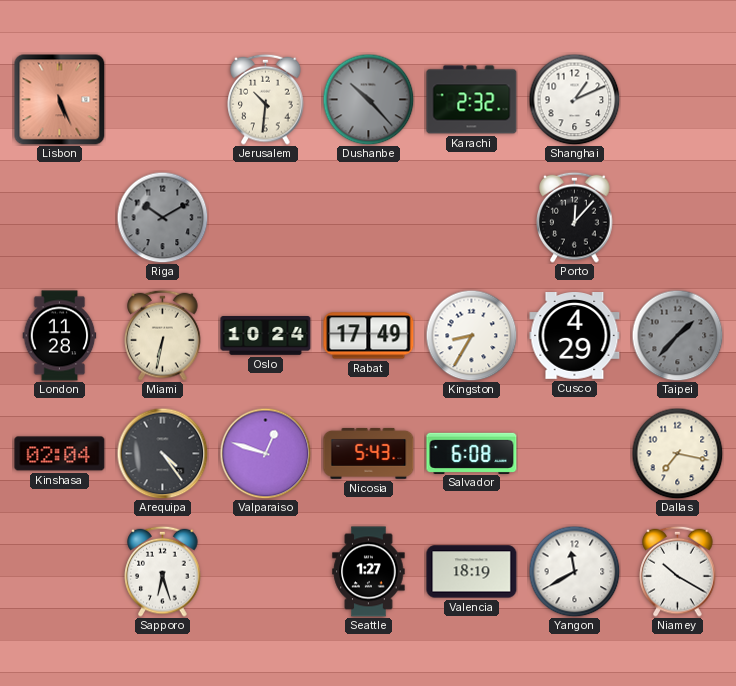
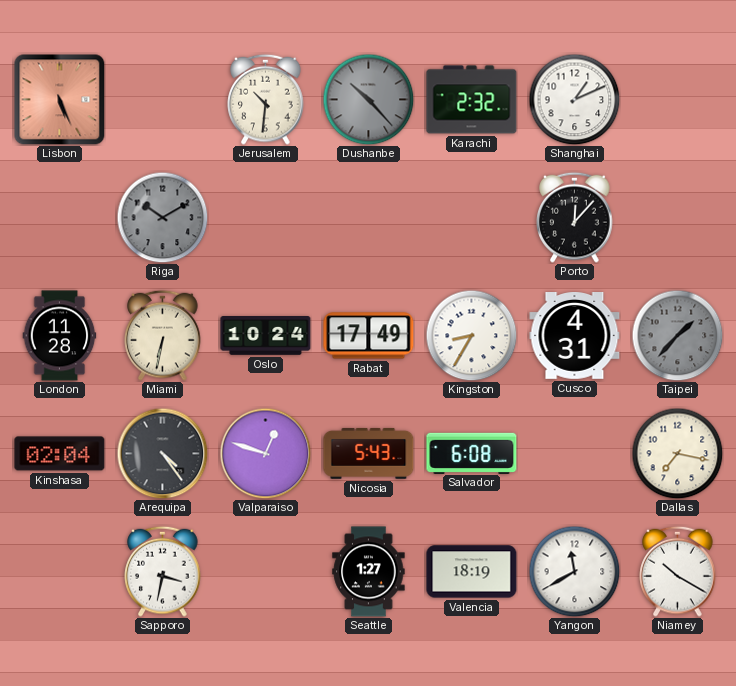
Cusco: 4:29 -> 4:31 (575, 336)
Sapporo: 6:27 -> 3:32 (163, 571)
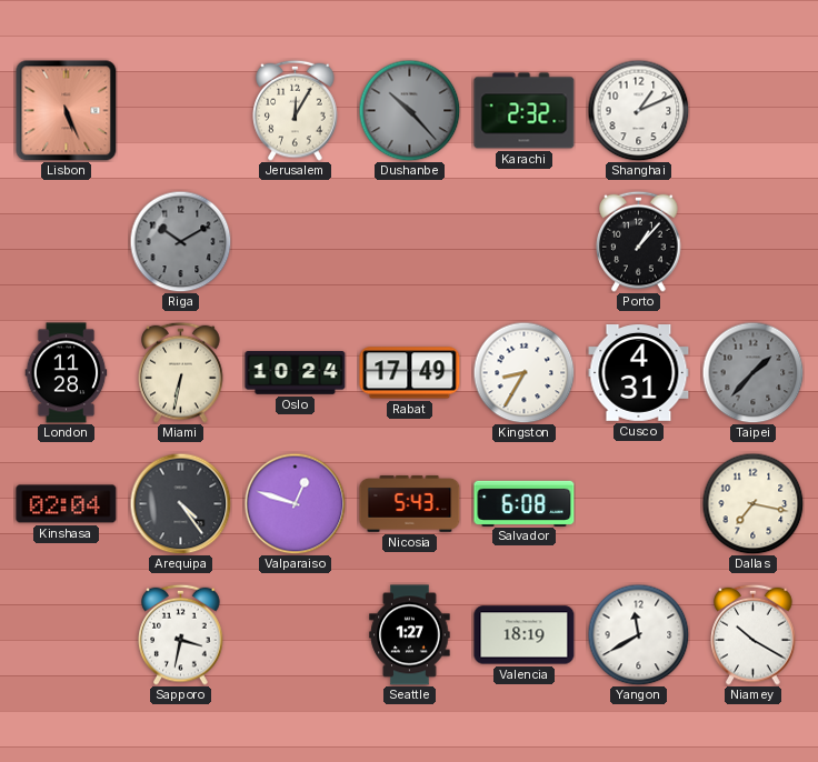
Jerusalem: 10:31 -> 12:05 (296, 110)
Porto: 12:07 -> 1:07 (639, 241)
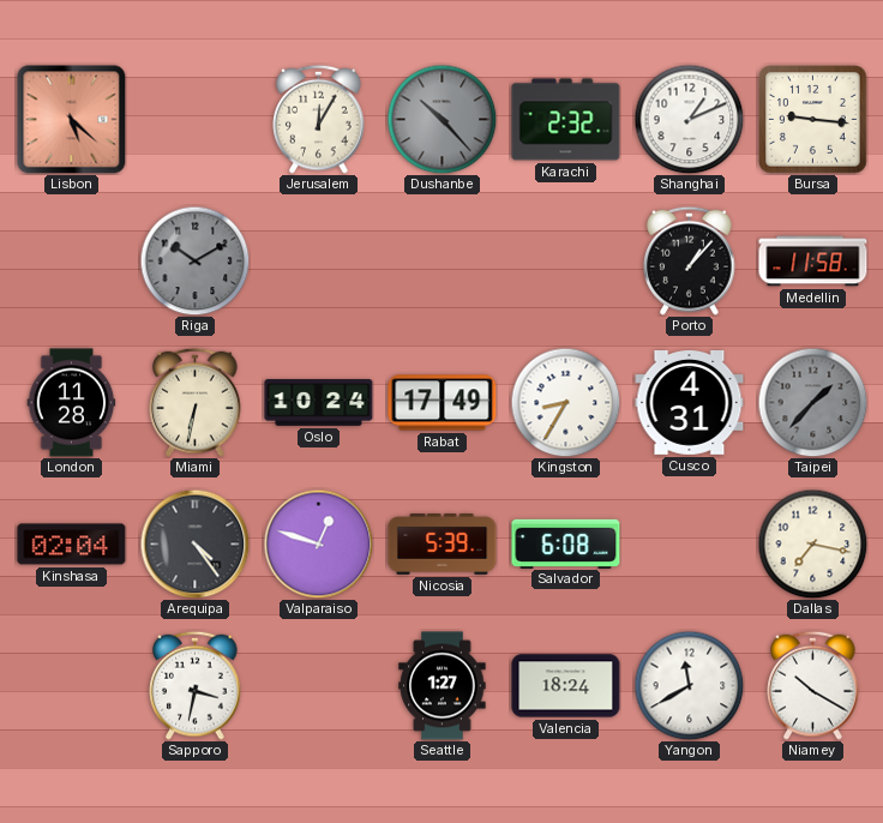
Lisbon: 5:26 -> 5:22 (71, 119)
Bursa: none -> 9:16 (813, 120)
Medellin: none -> 11:58 (813, 262)
Nicosia: 5:43 -> 5:39 (443, 543)
Valencia: 18:19 -> 18:24 (566, 686)
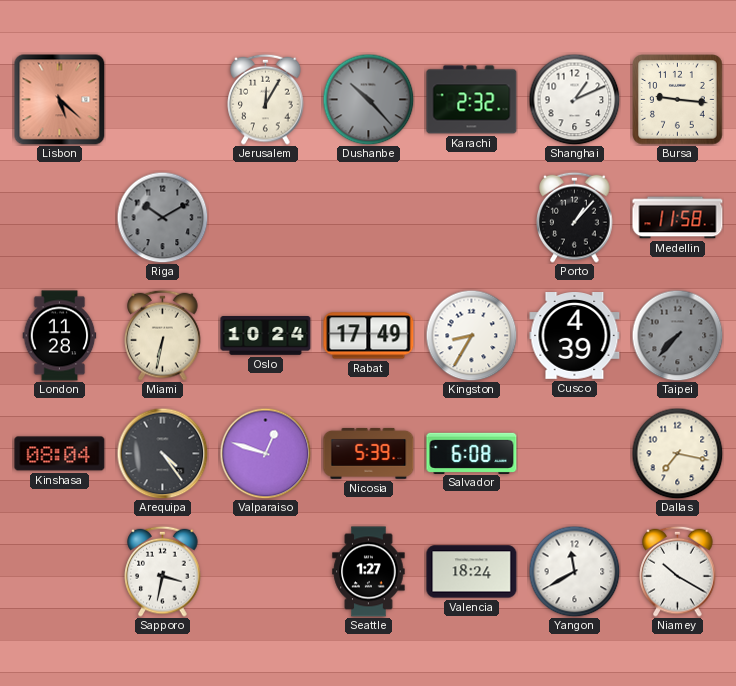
Cusco: 4:31 -> 4:39 (575, 336)
Taipei: 1:37 -> 7:37 (677, 335)
Kinshasa: 02:04 -> 08:04 (60, 454)
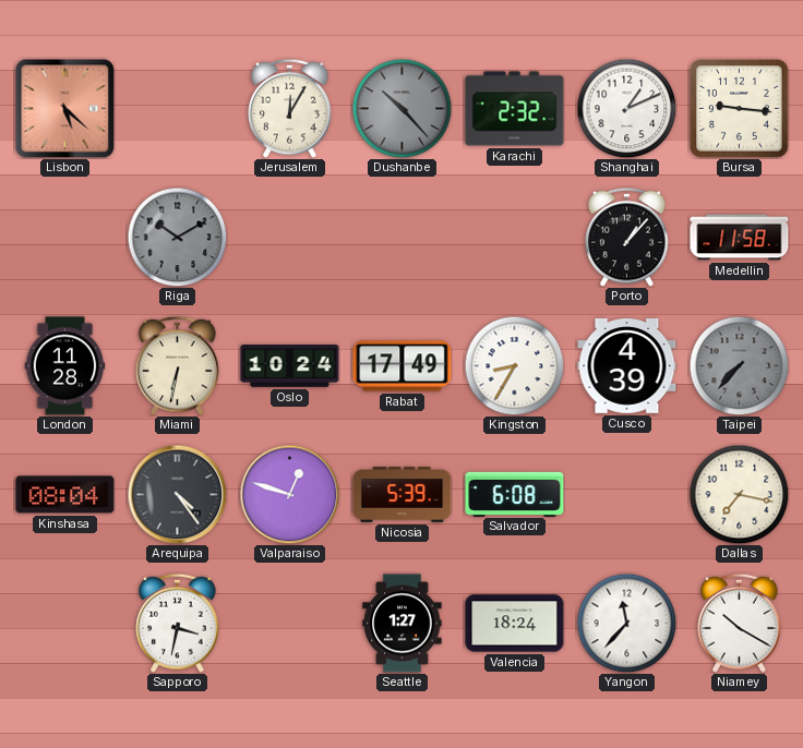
Yangon: 11:40 -> 11:37 (626, 623)
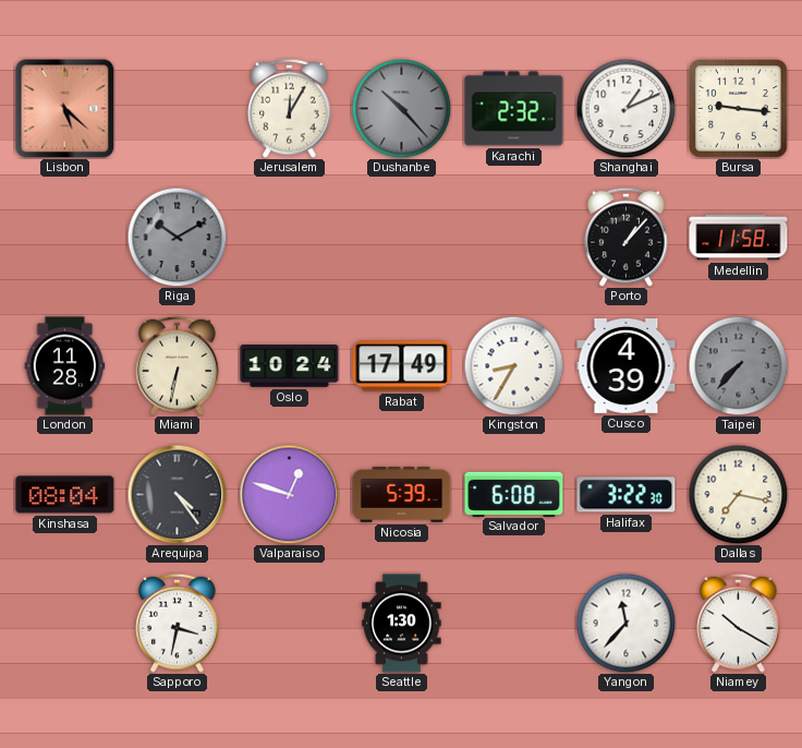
Halifax: none -> 3:22 (627, 495)
Seattle: 1:27 -> 1:30 (402, 624)
Valencia: 18:24 -> none (515, 624)
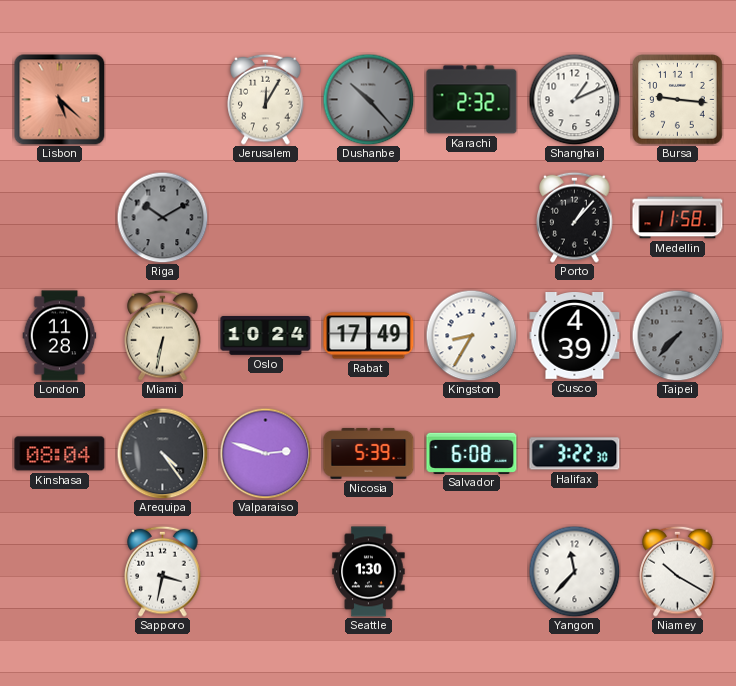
Valparaiso: 12:48 -> 2:48 (265, 453)
Dallas: 7:17 -> none (738, 494)
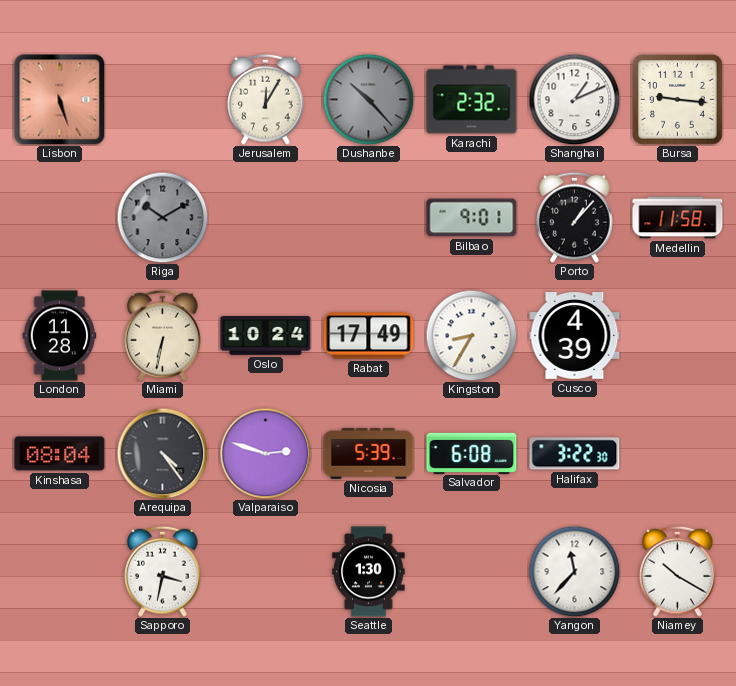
Lisbon: 5:22 -> 5:27 (59, 99)
Bilbao: none -> 9:01 (472, 218)
Taipei: 7:37 -> none (677, 335)
